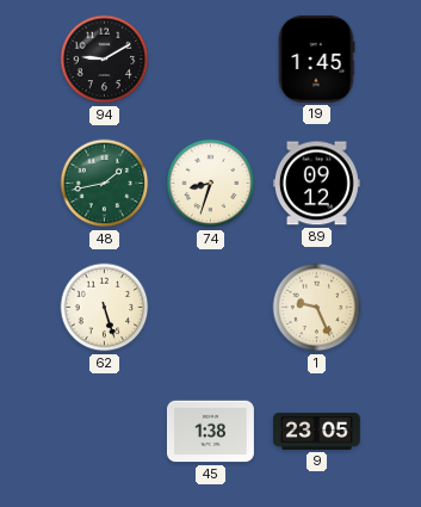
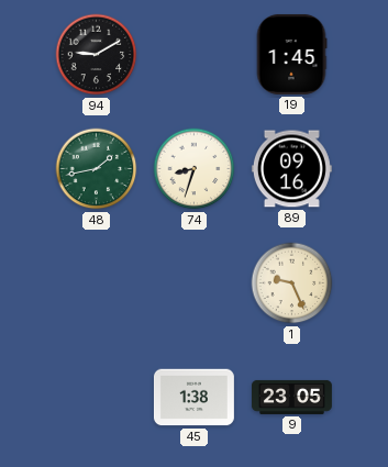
89: 09:12 -> 09:16 (291, 169)
62: 5:27 -> none (105, 308)
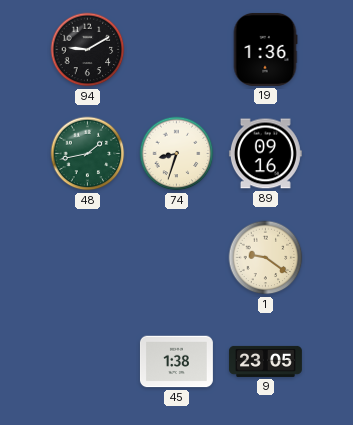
19: 1:45 -> 1:36 (265, 49)
1: 9:26 -> 9:21 (266, 258)
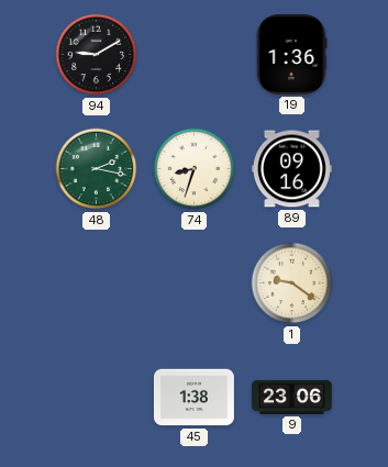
48: 1:43 -> 2:17 (97, 169)
9: 23:05 -> 23:06 (291, 397)
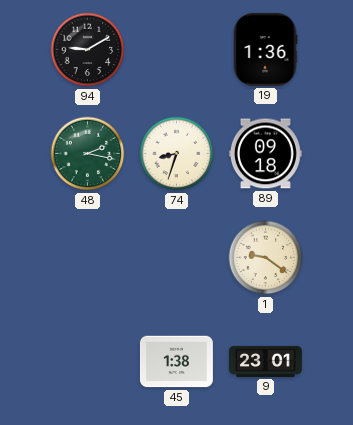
89: 09:16 -> 09:18 (265, 154)
9: 23:06 -> 23:01 (265, 361)
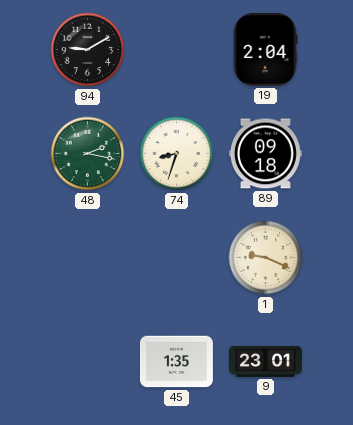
19: 1:36 -> 2:04 (265, 49)
1: 9:21 -> 9:19 (266, 258)
45: 1:38 -> 1:35 (176, 362)
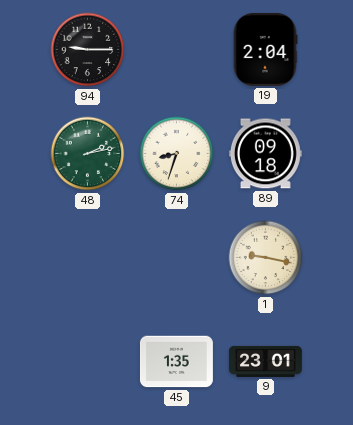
94: 9:10 -> 9:15 (88, 50)
48: 2:17 -> 2:13 (88, 154)
1: 9:19 -> 9:17 (266, 258)
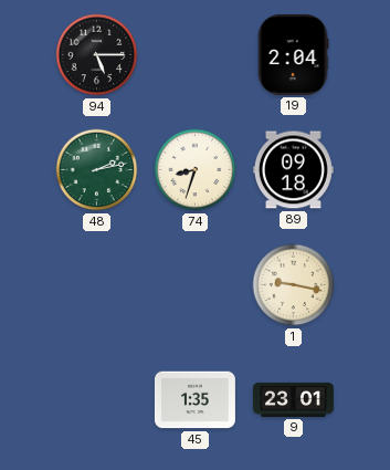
94: 9:15 -> 5:15 (97, 55)
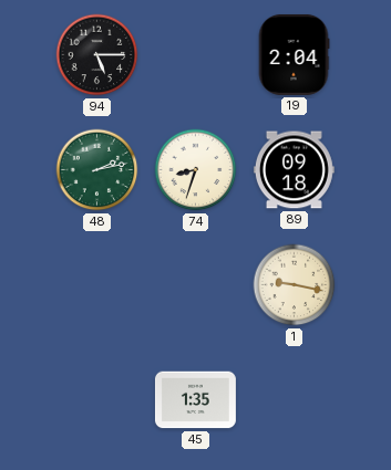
9: 23:01 -> none (293, 399)
